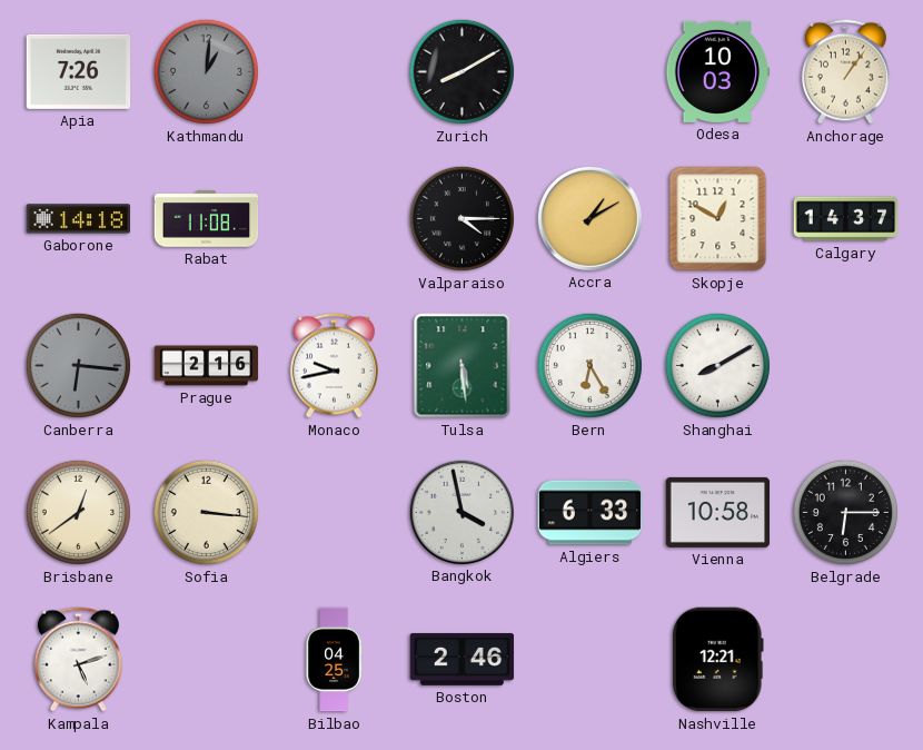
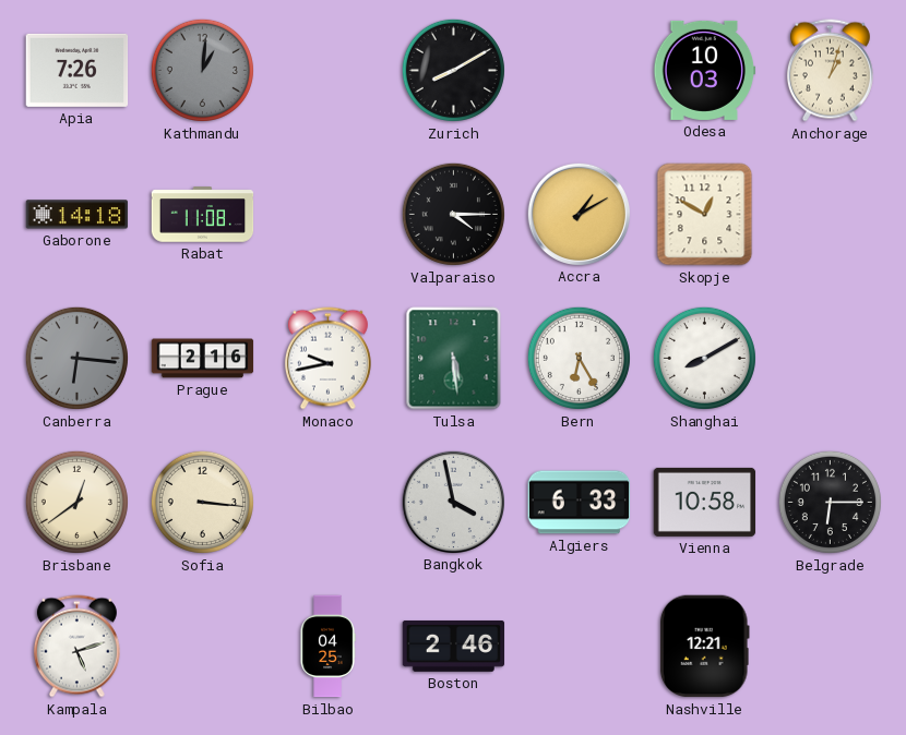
Anchorage: 1:06 -> 1:03 (830, 71)
Calgary: 14:37 -> none (846, 219)
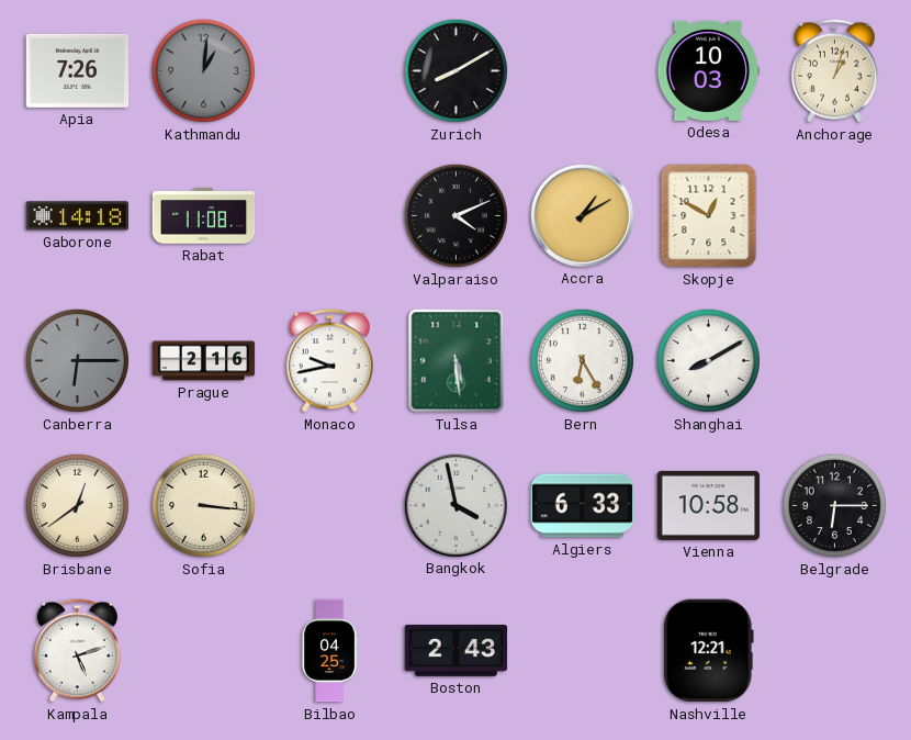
Valparaiso: 4:15 -> 4:11 (455, 215)
Canberra: 6:16 -> 6:15 (77, 360)
Boston: 2:46 -> 2:43 (457, 650)
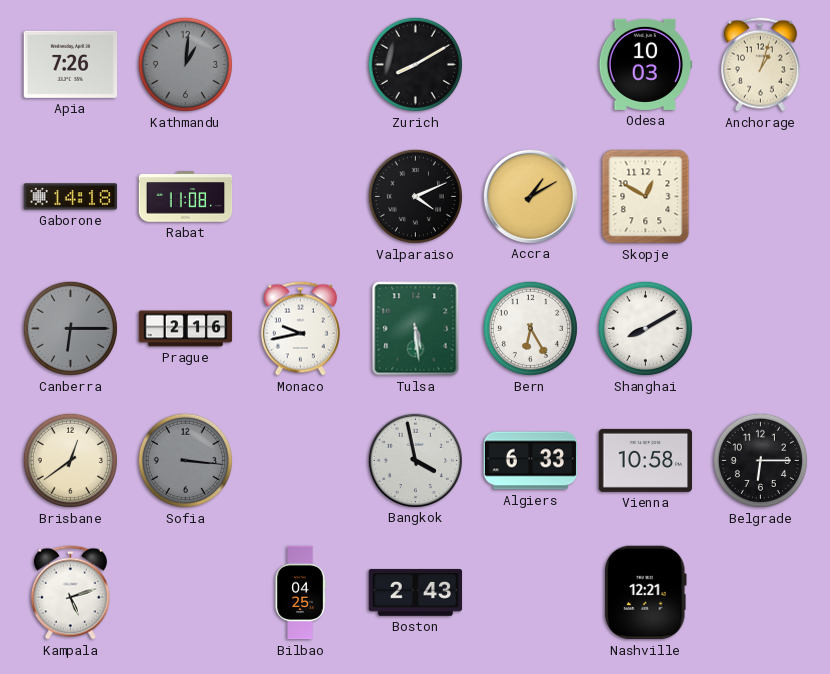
Sofia dial: cream -> grey (185, 460)
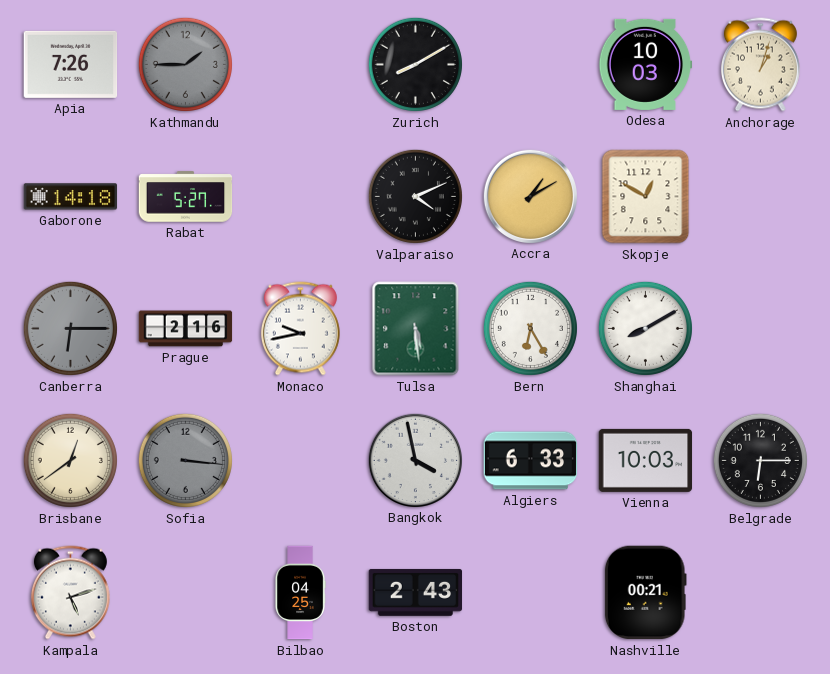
Kathmandu: 1:01 -> 1:45 (185, 64)
Rabat: 11:08 -> 5:27 (186, 197)
Vienna: 10:58 -> 10:03 (646, 460)
Nashville: 12:21 -> 00:21 (645, 593)
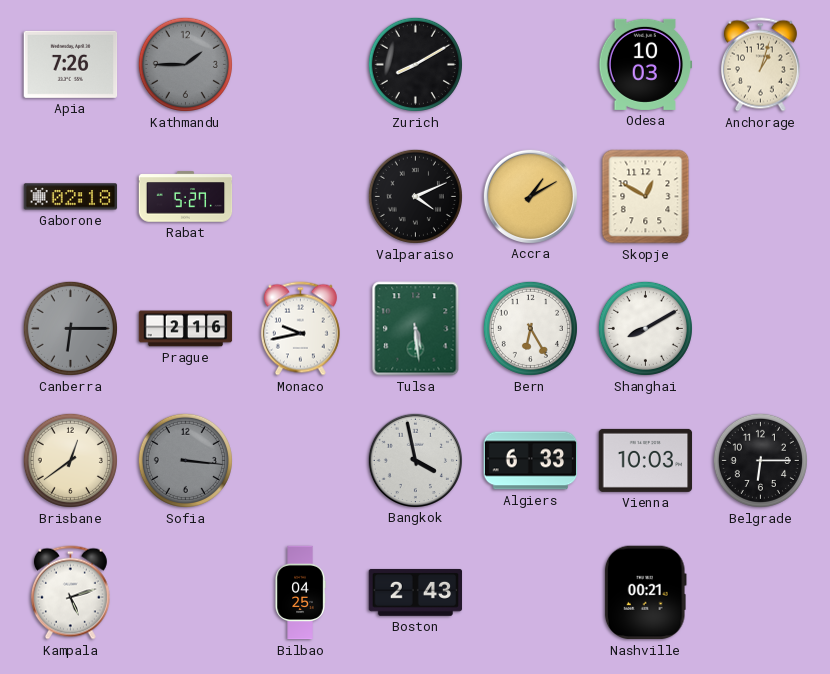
Gaborone: 14:18 -> 02:18 (71, 197)
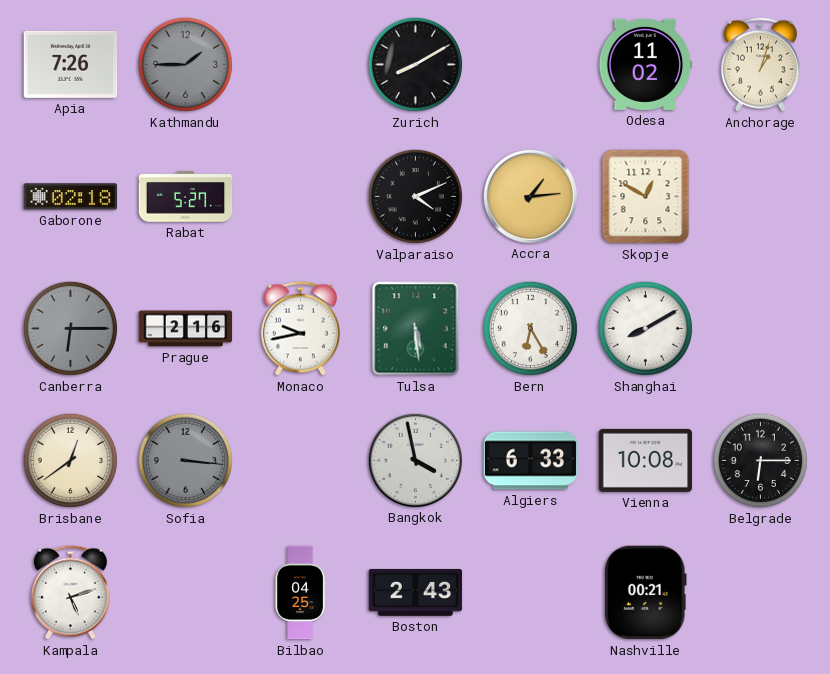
Odesa: 10:03 -> 11:02 (646, 64)
Accra: 1:10 -> 1:14 (530, 196)
Vienna: 10:03 -> 10:08 (646, 460)
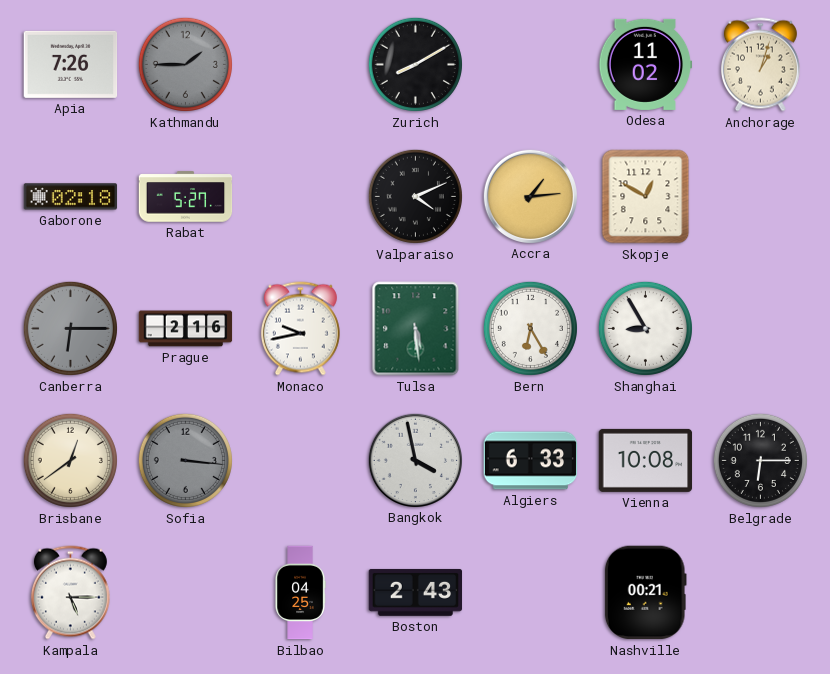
Shanghai: 8:10 -> 8:55 (645, 328)
Kampala: 5:12 -> 5:15 (70, 593)
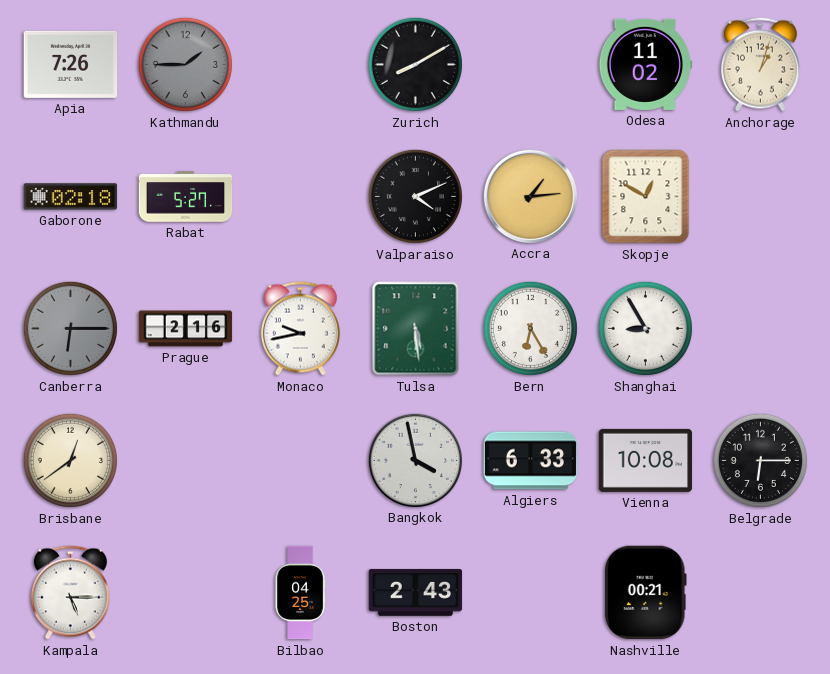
Sofia: 3:16 -> none (185, 460)
